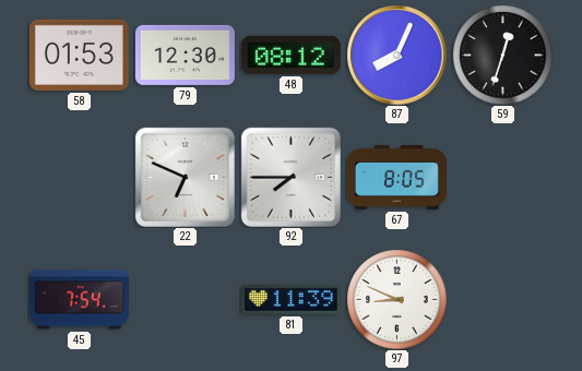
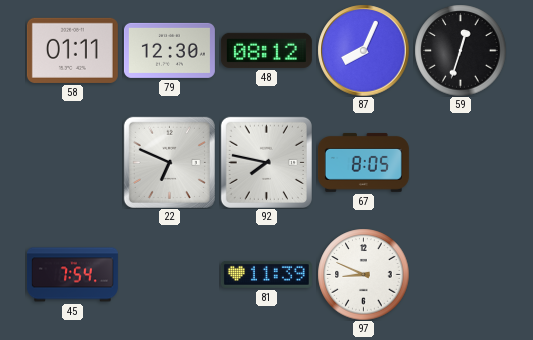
58: 01:53 -> 01:11 (72, 50)
92: 7:45 -> 7:47 (266, 162)
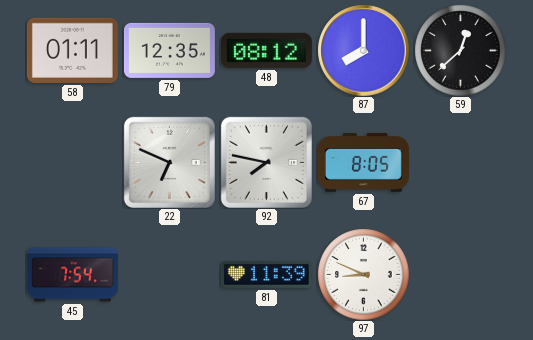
79: 12:30 -> 12:35 (169, 50)
87: 8:04 -> 8:00 (363, 50)
59: 12:33 -> 12:38 (460, 50)
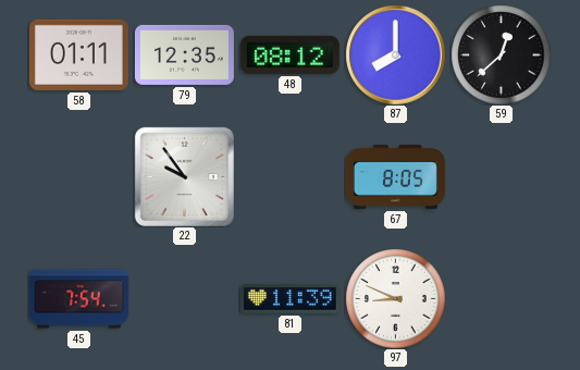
22: 6:49 -> 9:54 (184, 176)
92: 7:47 -> none (266, 162)
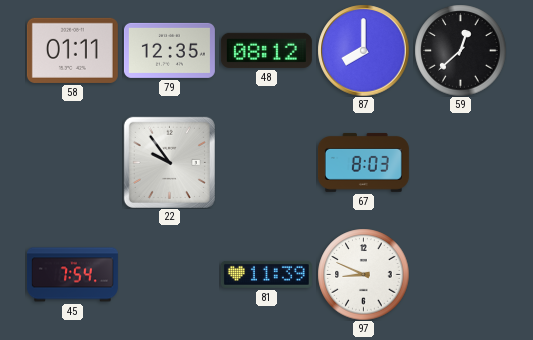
67: 8:05 -> 8:03 (363, 162)
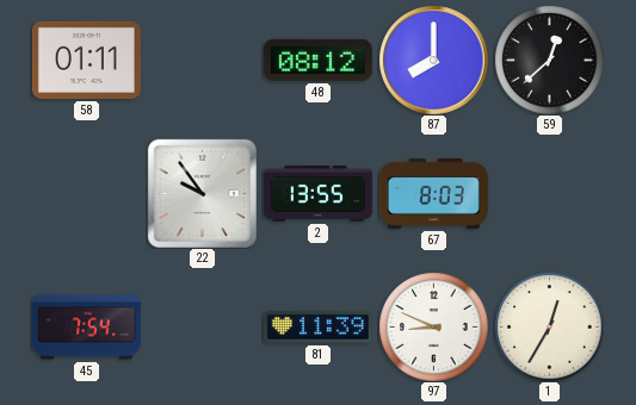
79: 12:35 -> none (169, 50)
2: none -> 13:55 (317, 193)
1: none -> 12:35 (549, 326)
